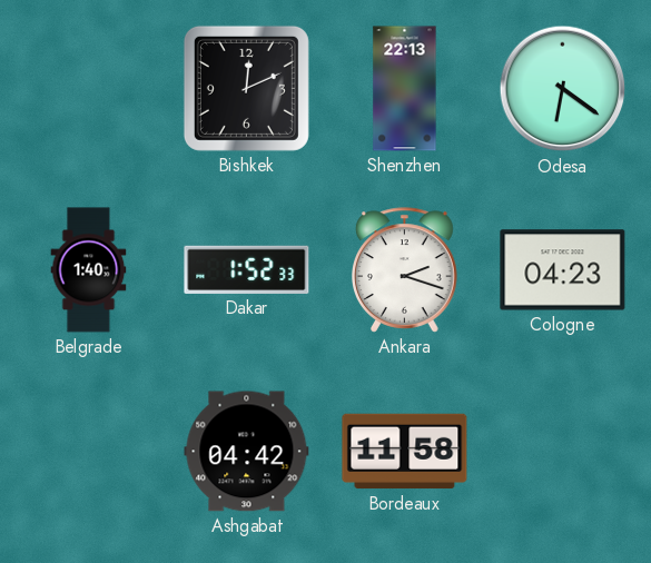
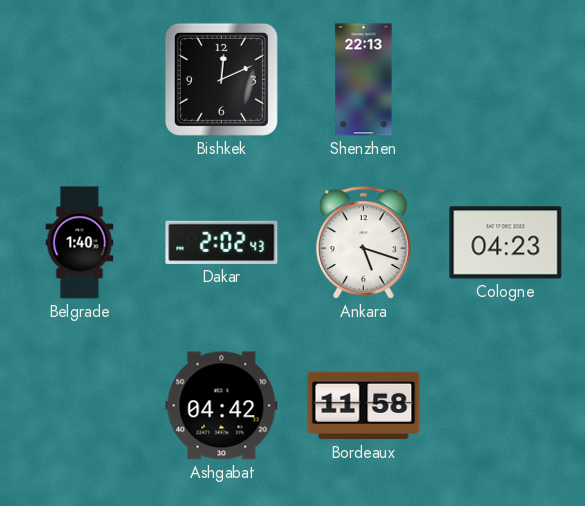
Odesa: 6:21 -> none (563, 89)
Dakar: 1:52 -> 2:02 (222, 242)
Ankara: 2:18 -> 5:18 (364, 243)
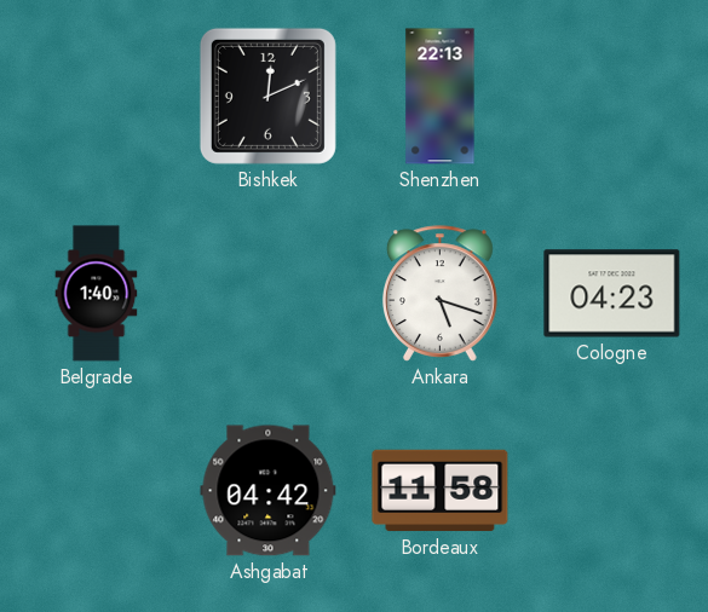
Dakar: 2:02 -> none (222, 242)
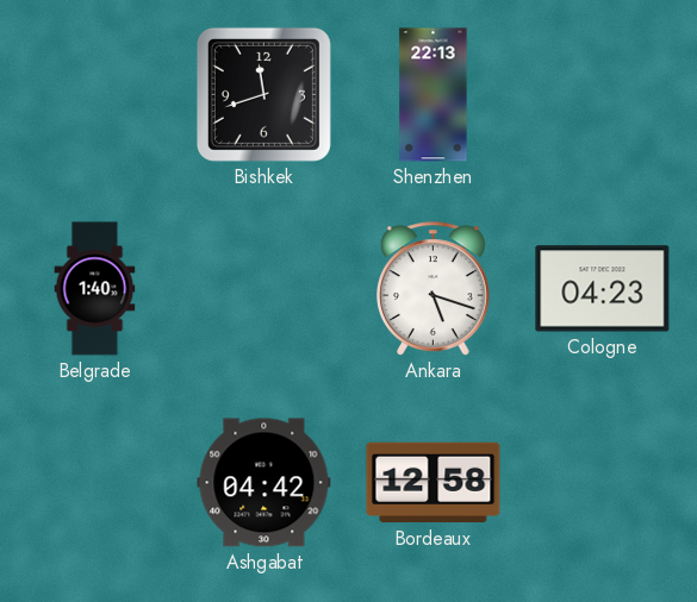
Bishkek: 12:11 -> 11:42 (263, 94)
Bordeaux: 11:58 -> 12:58 (434, 483)
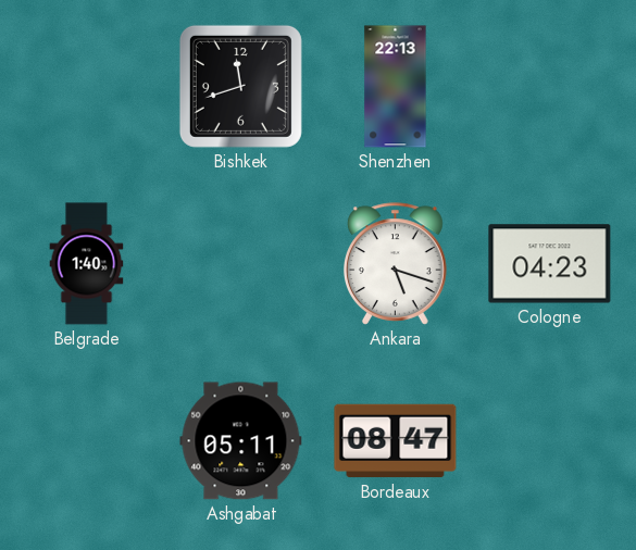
Ashgabat: 04:42 -> 05:11 (241, 441)
Bordeaux: 12:58 -> 08:47 (396, 441)
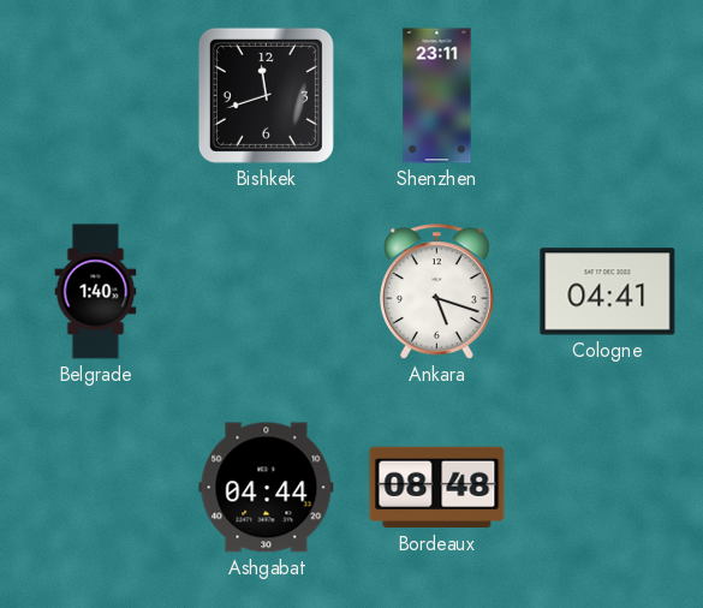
Shenzhen: 22:13 -> 23:11 (437, 96)
Cologne: 04:23 -> 04:41 (608, 292)
Ashgabat: 05:11 -> 04:44 (267, 488)
Bordeaux: 08:47 -> 08:48 (437, 488)
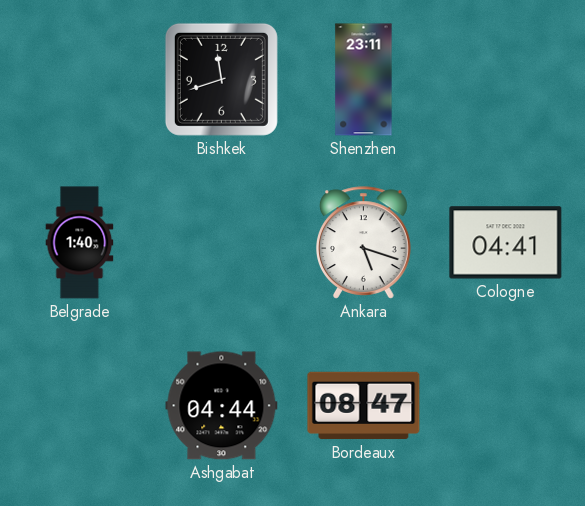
Bordeaux: 08:48 -> 08:47 (364, 406)
